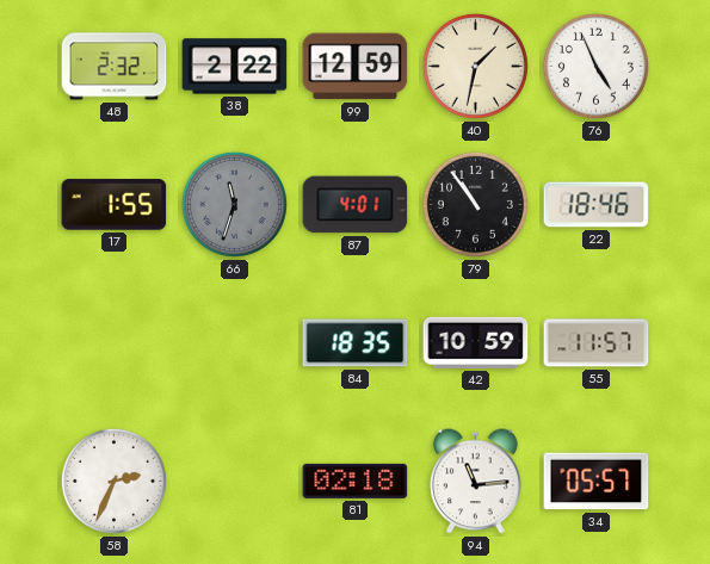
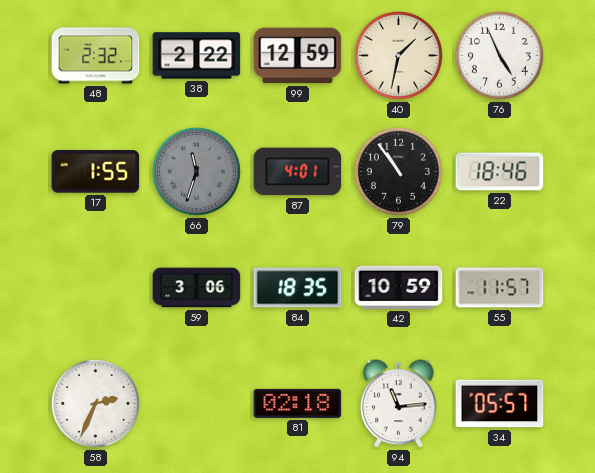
59: none -> 3:06 (197, 288)
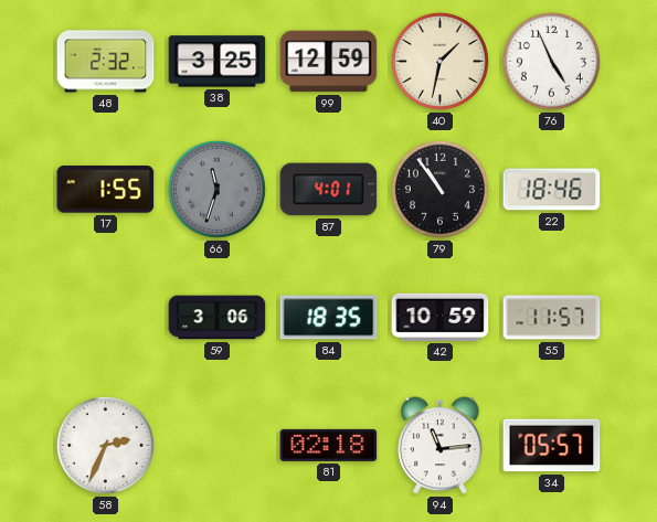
38: 2:22 -> 3:25 (218, 62)
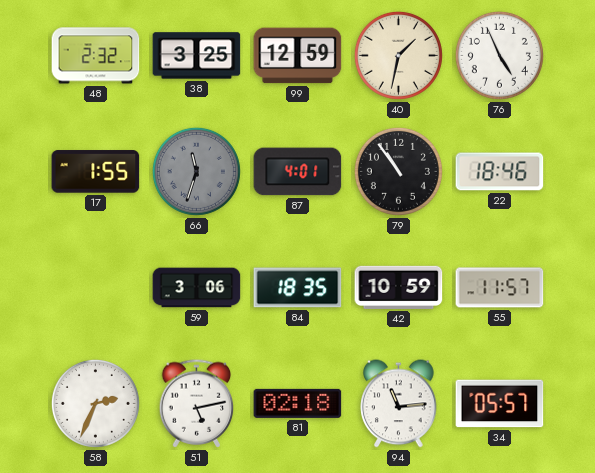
51: none -> 5:13 (197, 404)
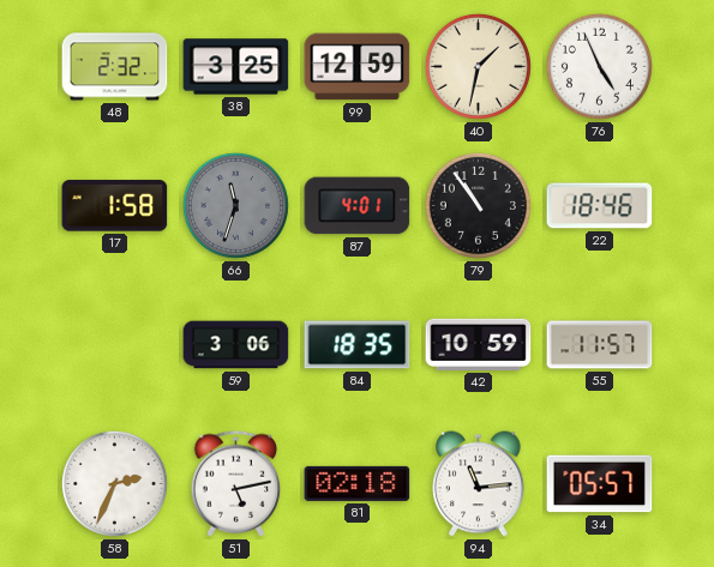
17: 1:55 -> 1:58 (115, 206)
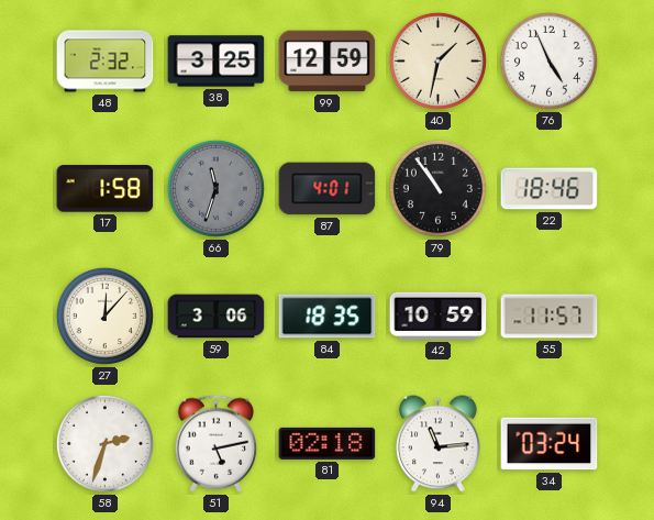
27: none -> 12:07 (104, 316)
58: 2:34 -> 2:33 (104, 443)
34: 05:57 -> 03:24 (550, 444)
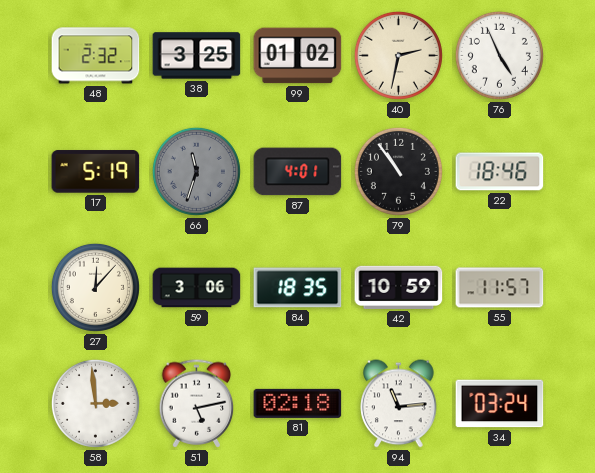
99: 12:59 -> 01:02 (298, 56)
40: 1:32 -> 2:32 (398, 55)
17: 1:58 -> 5:19 (96, 172)
58: 2:33 -> 2:59 (95, 403)
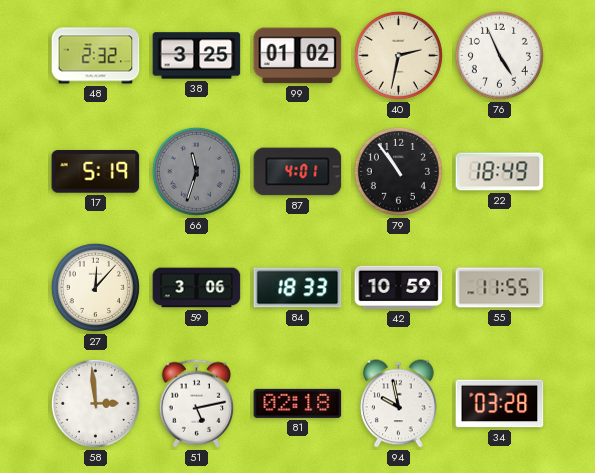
22: 18:46 -> 18:49 (500, 172)
84: 18:35 -> 18:33 (298, 288)
55: 11:57 -> 11:55 (500, 288)
94: 11:14 -> 9:58 (399, 404)
34: 03:24 -> 03:28 (500, 404)
